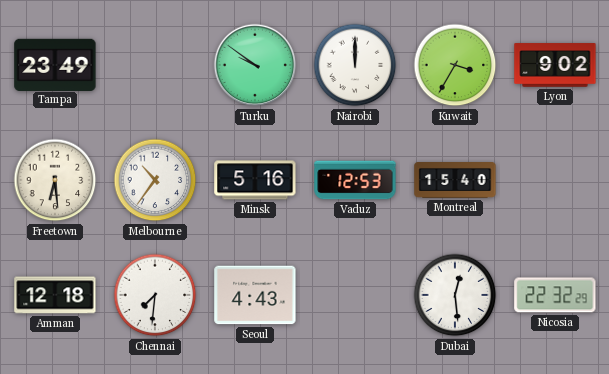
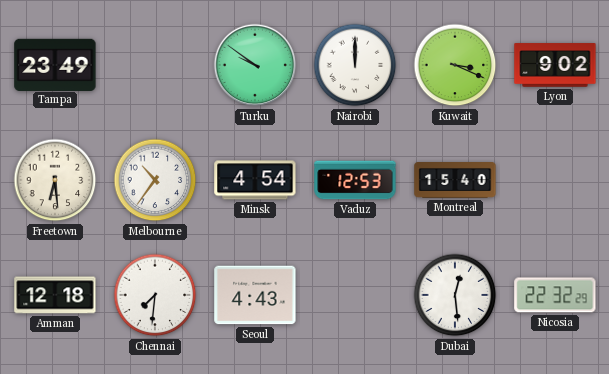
Kuwait: 3:35 -> 3:19 (455, 65)
Minsk: 5:16 -> 4:54 (255, 180)
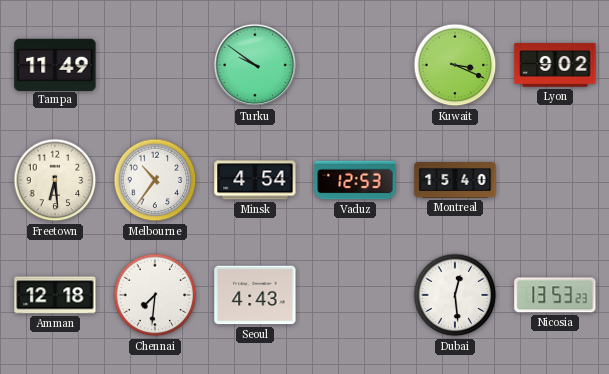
Tampa: 23:49 -> 11:49 (55, 64)
Nairobi: 12:00 -> none (355, 65)
Nicosia: 22:32 -> 13:53 (555, 295)
